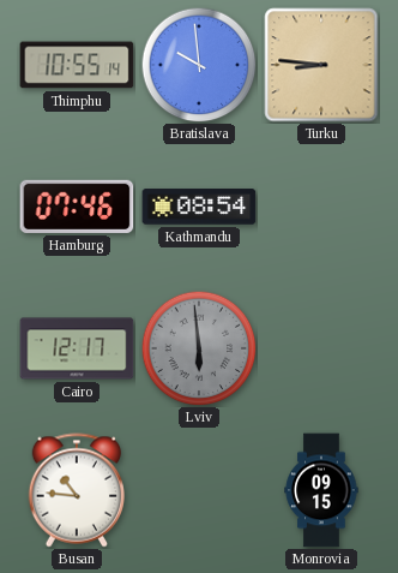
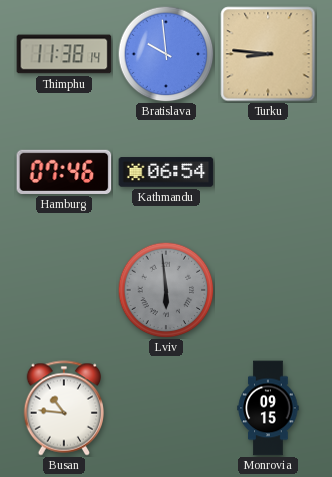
Thimphu: 10:55 -> 11:38 (64, 54)
Kathmandu: 08:54 -> 06:54 (166, 172)
Cairo: 12:17 -> none (77, 348)
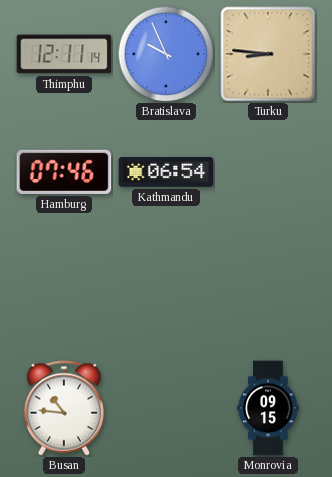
Thimphu: 11:38 -> 12:11 (64, 54)
Bratislava: 9:59 -> 9:56 (166, 54)
Lviv: 5:59 -> none (166, 290)
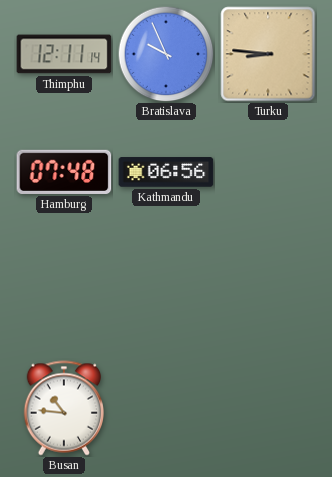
Hamburg: 07:46 -> 07:48 (64, 172)
Kathmandu: 06:54 -> 06:56 (166, 172)
Monrovia: 09:15 -> none (268, 408)
